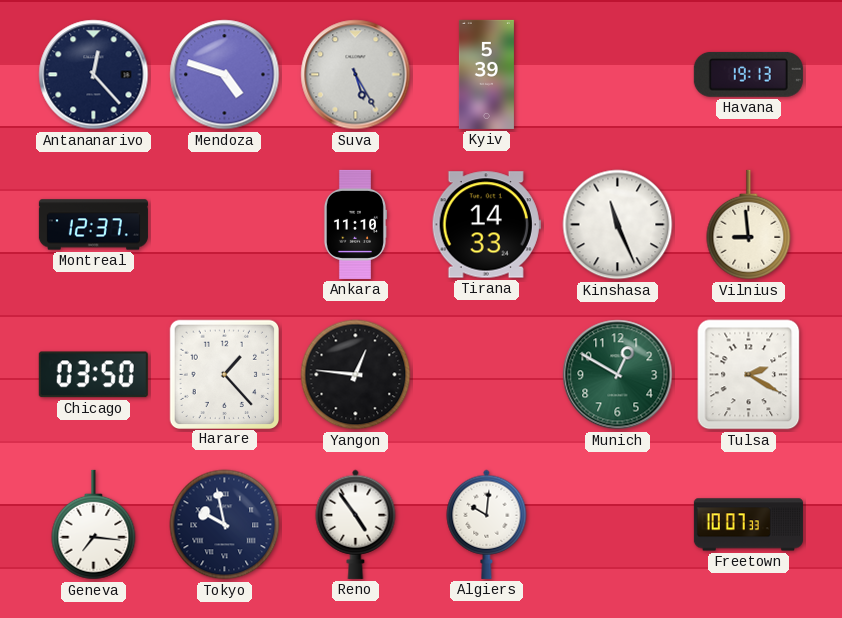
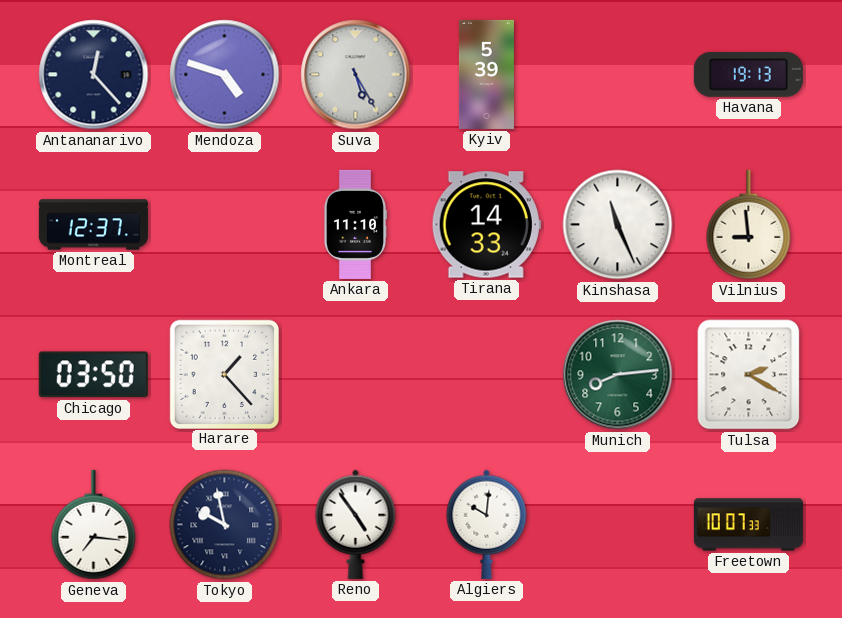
Yangon: 12:46 -> none (356, 375)
Munich: 12:50 -> 8:14 (618, 375)
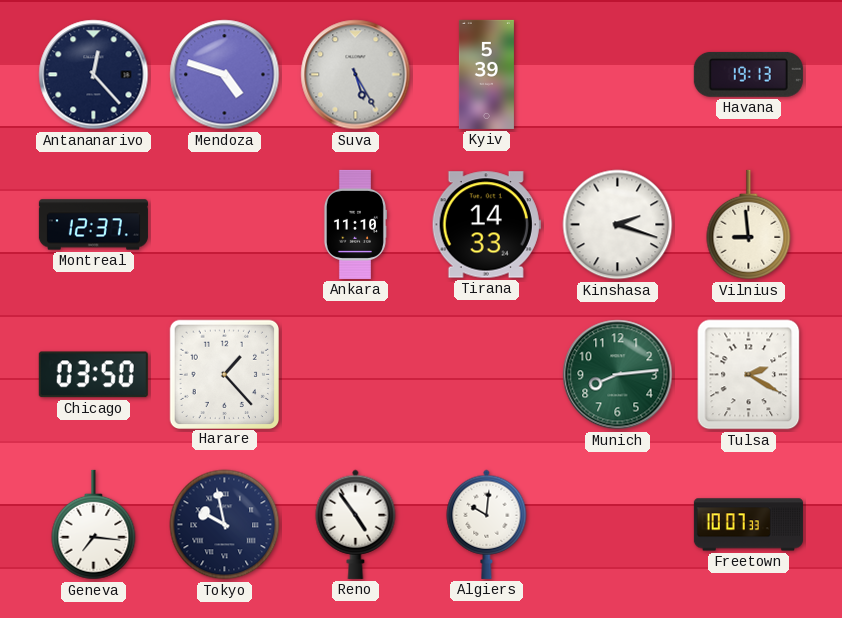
Kinshasa: 11:26 -> 2:18 (618, 225)
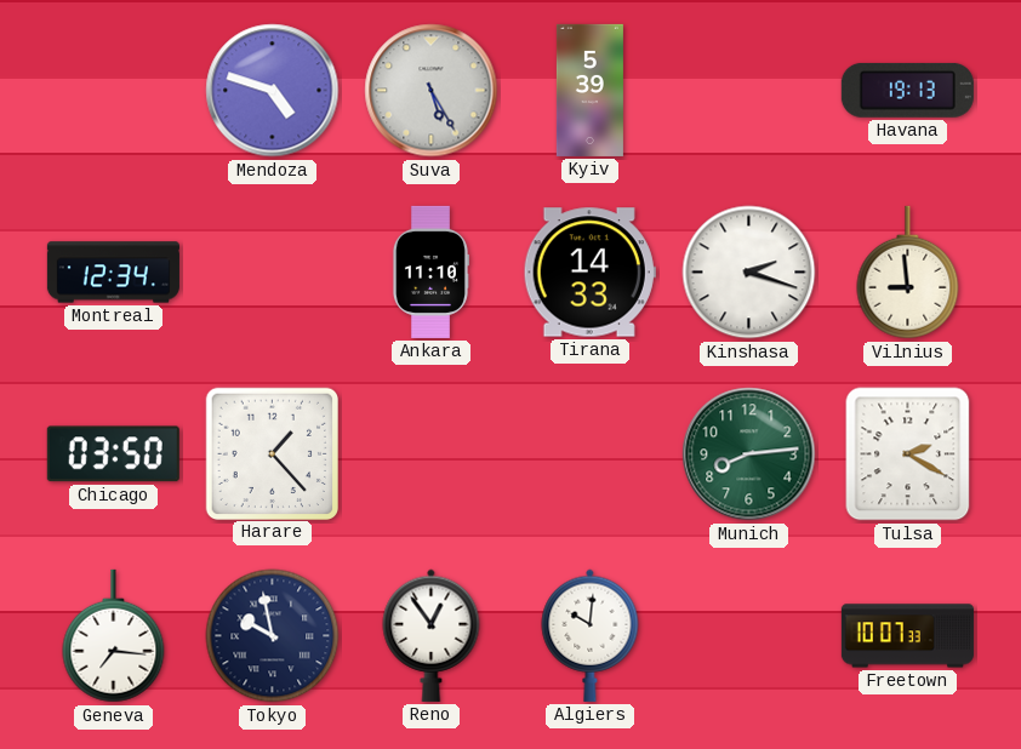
Antananarivo: 12:23 -> none (94, 75)
Montreal: 12:37 -> 12:34 (113, 273)
Reno: 4:54 -> 12:54 (432, 635)
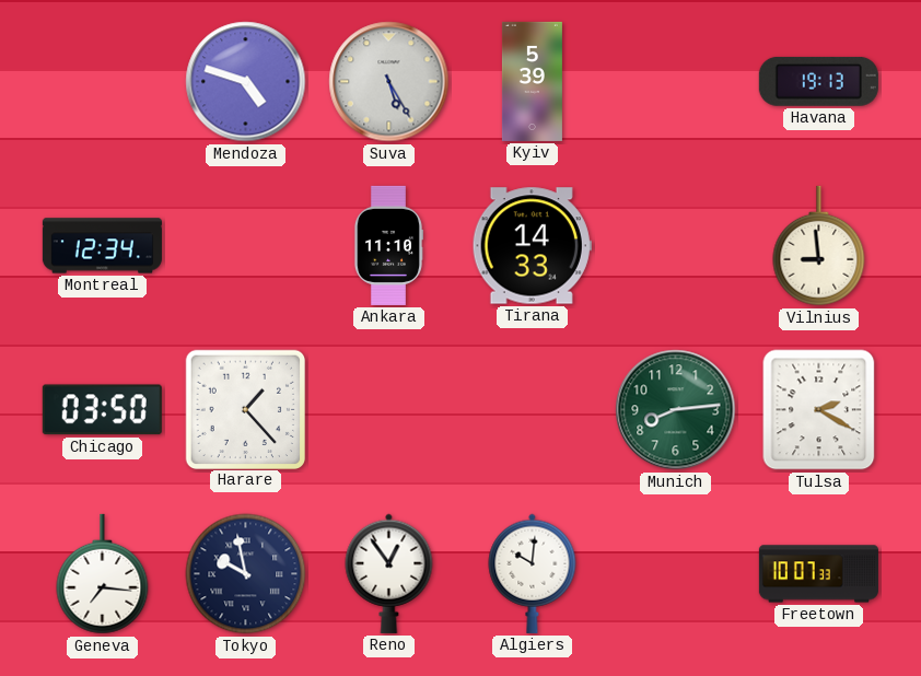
Kinshasa: 2:18 -> none (749, 273)
